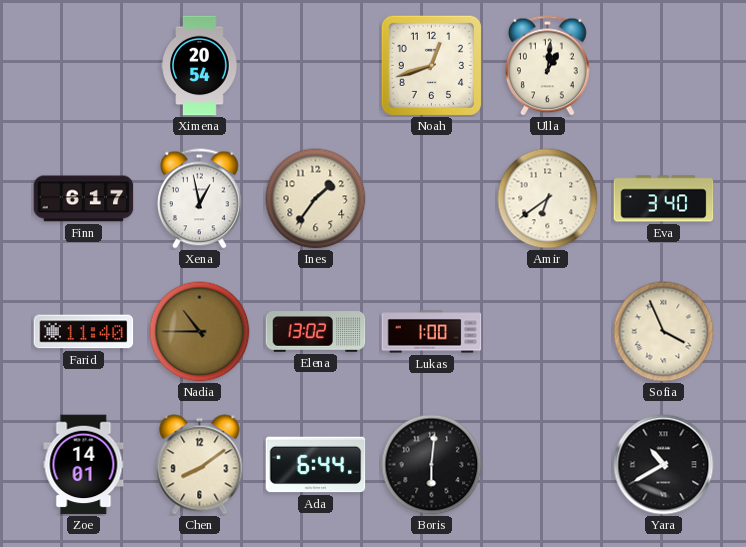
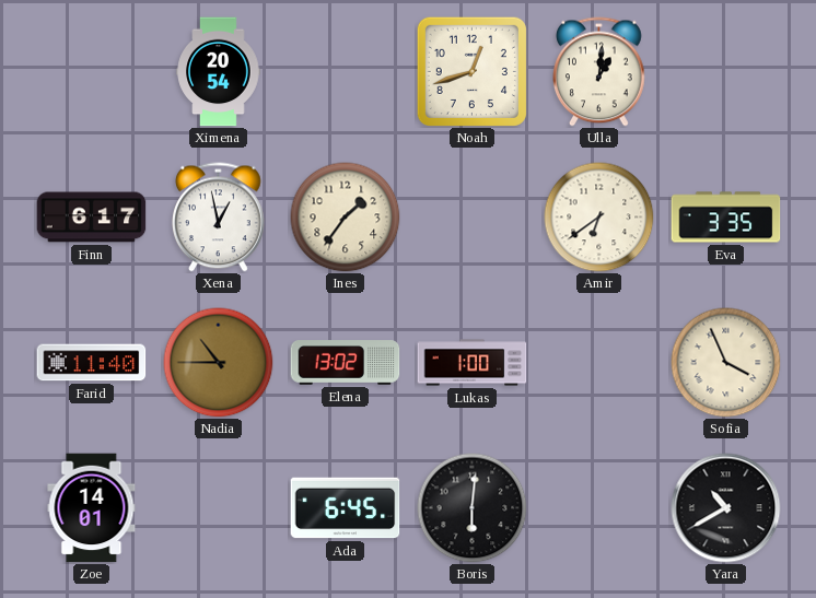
Eva: 3:40 -> 3:35 (726, 218)
Chen: 8:09 -> none (200, 465)
Ada: 6:44 -> 6:45 (346, 508)
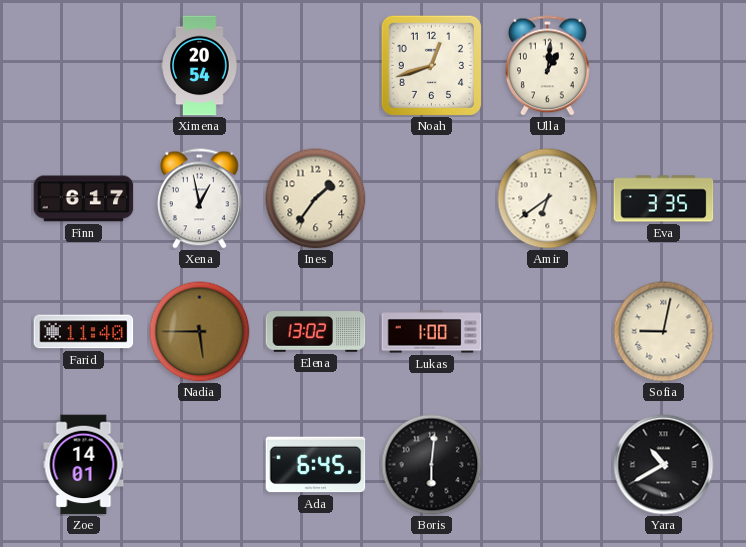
Nadia: 10:45 -> 5:45 (200, 332)
Sofia: 3:56 -> 9:02 (664, 332)
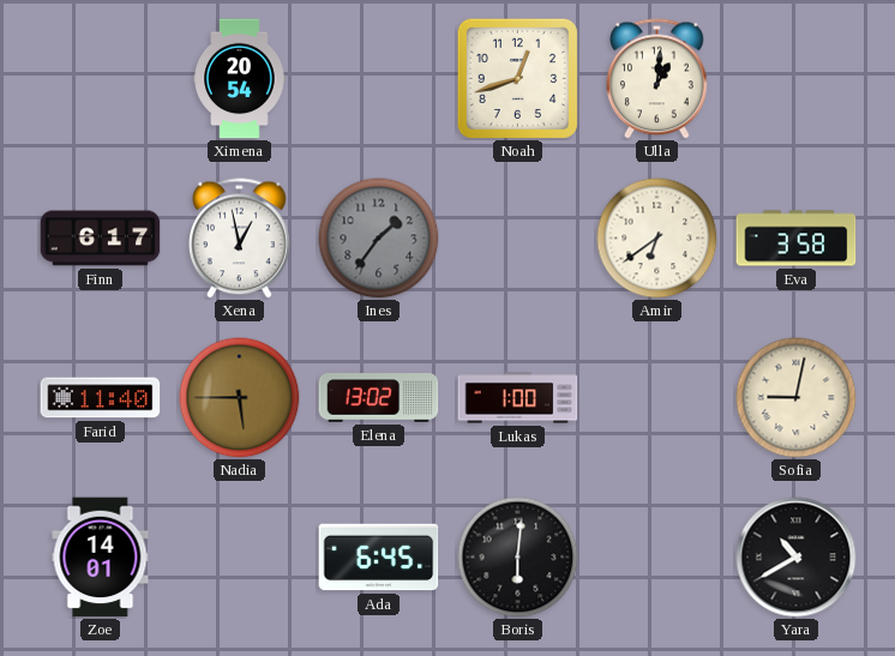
Ines dial: cream -> grey (379, 239)
Eva: 3:35 -> 3:58 (797, 239)
